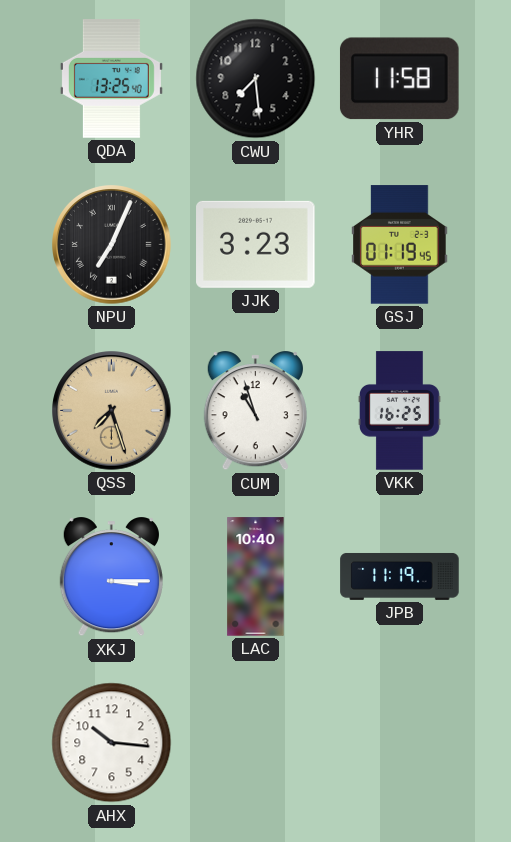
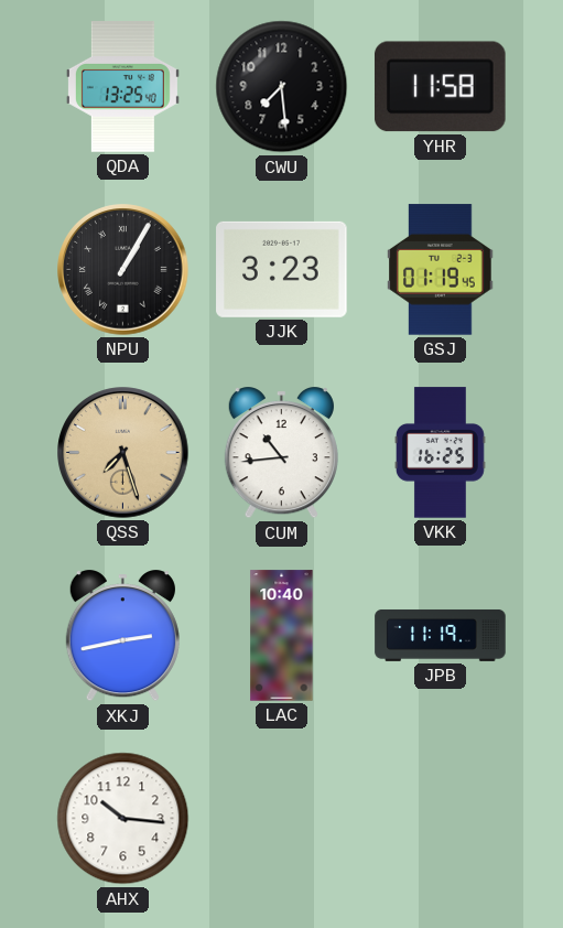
NPU: 7:04 -> 1:05 (123, 270)
CUM: 10:57 -> 10:44 (281, 453)
XKJ: 3:15 -> 2:43 (122, 636)
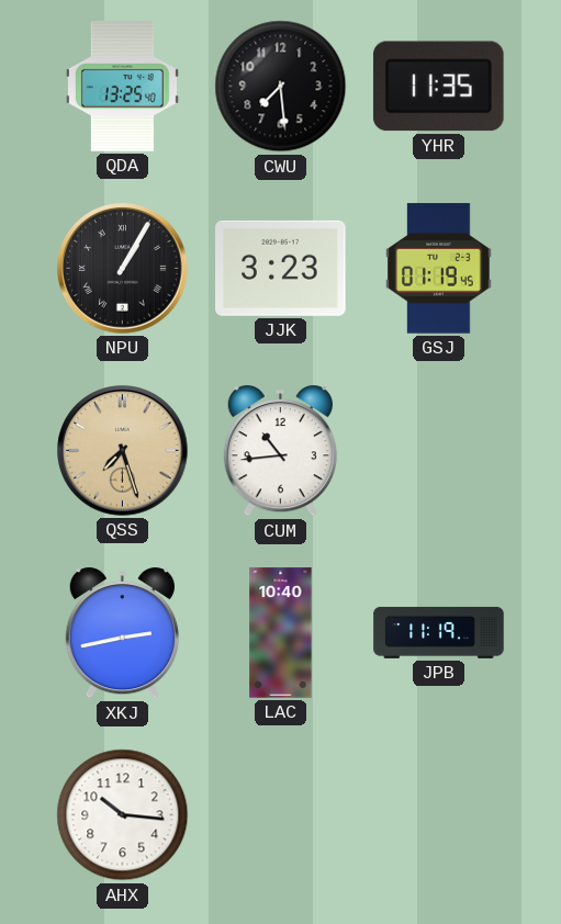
YHR: 11:58 -> 11:35 (439, 87)
VKK: 16:25 -> none (440, 453)
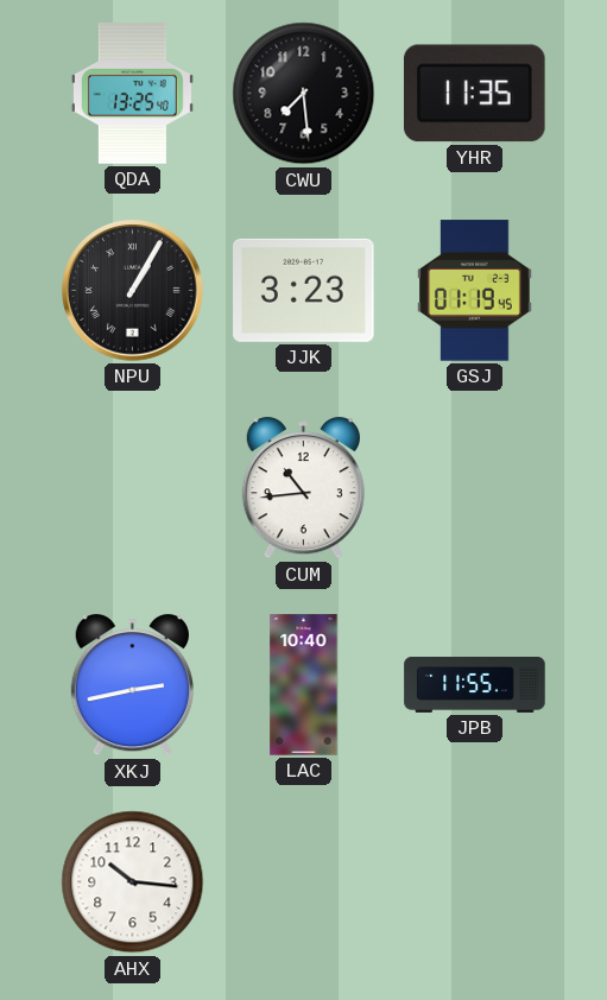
QSS: 7:27 -> none (123, 451)
JPB: 11:19 -> 11:55 (475, 684)
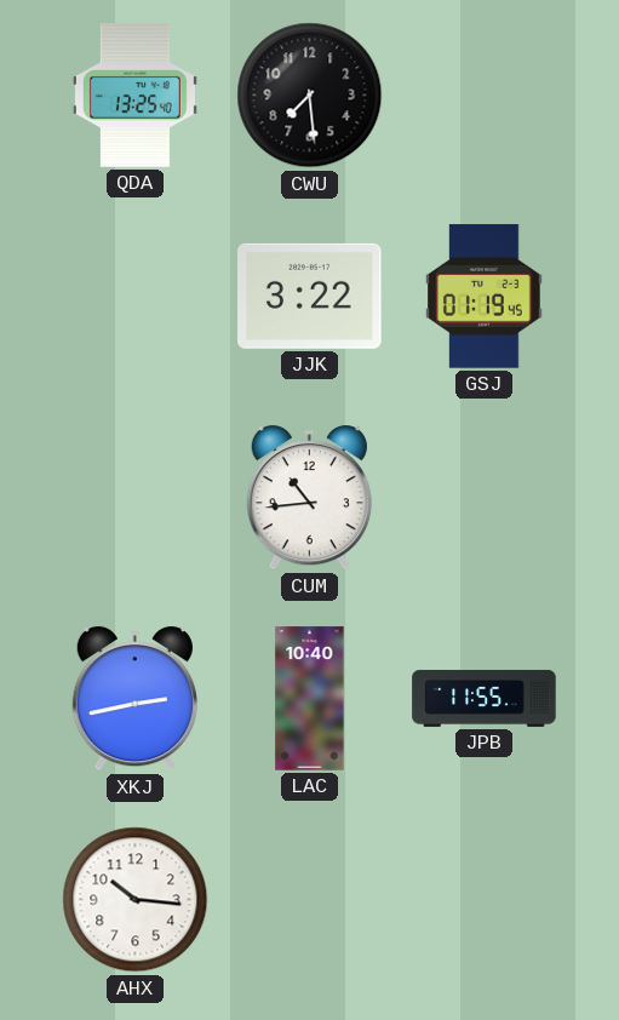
YHR: 11:35 -> none (475, 94)
NPU: 1:05 -> none (133, 291)
JJK: 3:23 -> 3:22 (310, 296)
